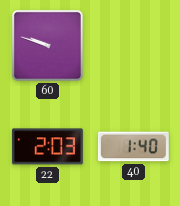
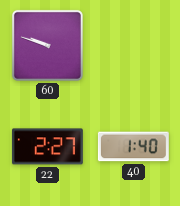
22: 2:03 -> 2:27 (47, 147)
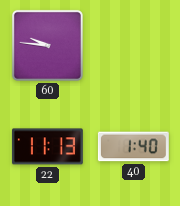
60: 9:48 -> 9:46 (47, 45)
22: 2:27 -> 11:13 (47, 147)
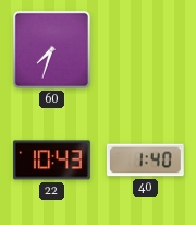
60: 9:46 -> 7:33 (51, 49)
22: 11:13 -> 10:43 (51, 161)
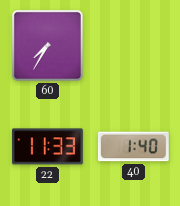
60: 7:33 -> 7:35 (47, 45)
22: 10:43 -> 11:33 (47, 147)
